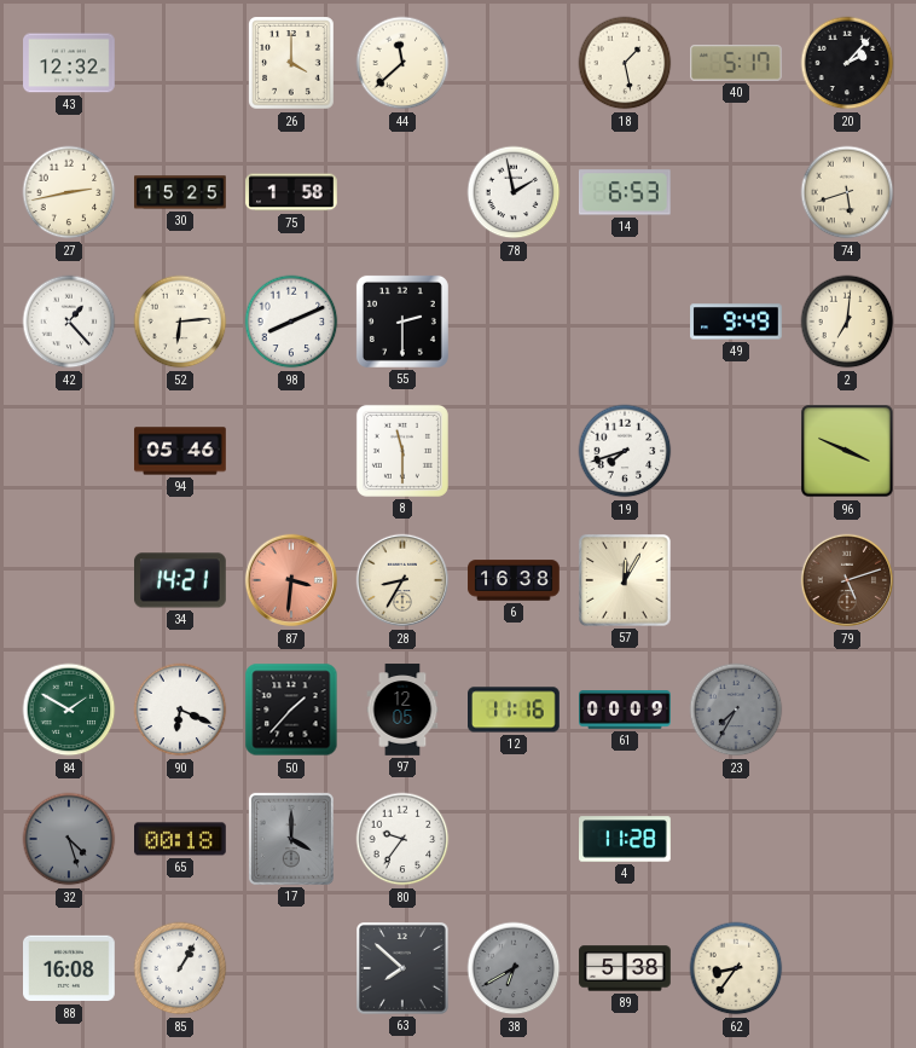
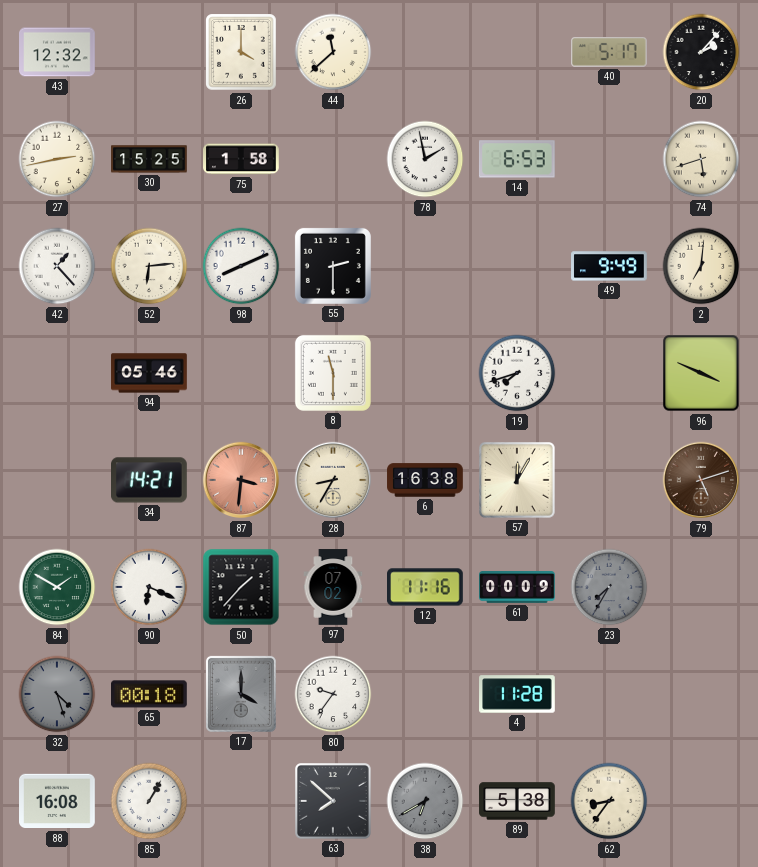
18: 1:28 -> none (625, 63)
97: 12:05 -> 07:02 (333, 587)
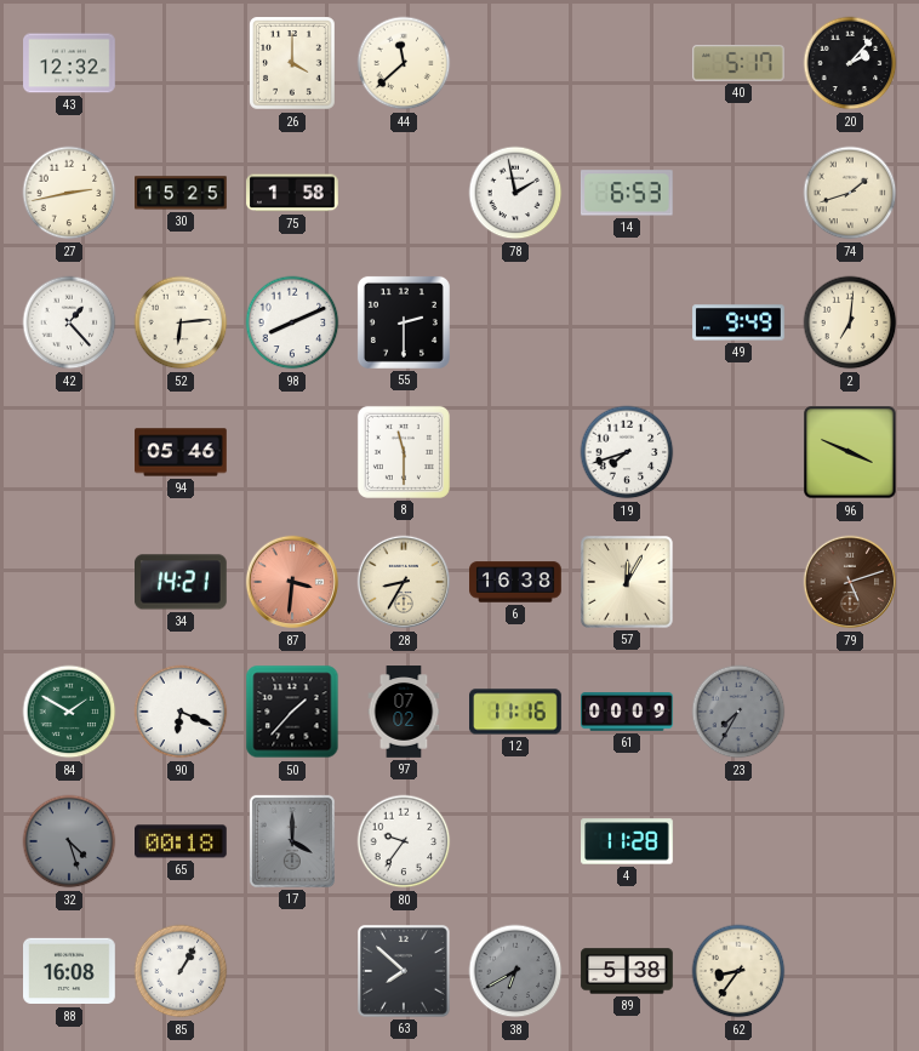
74: 5:42 -> 1:42 (850, 193)
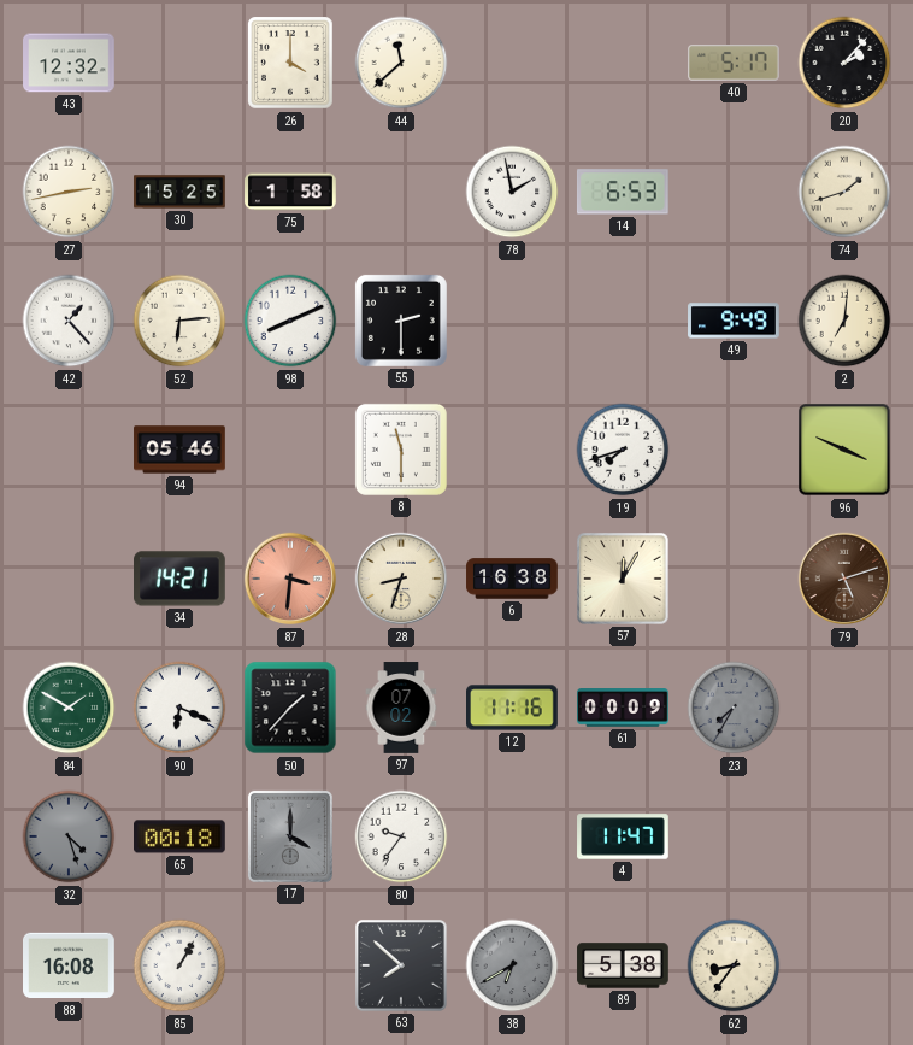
28: 8:35 -> 8:33 (401, 579)
4: 11:28 -> 11:47 (623, 836)
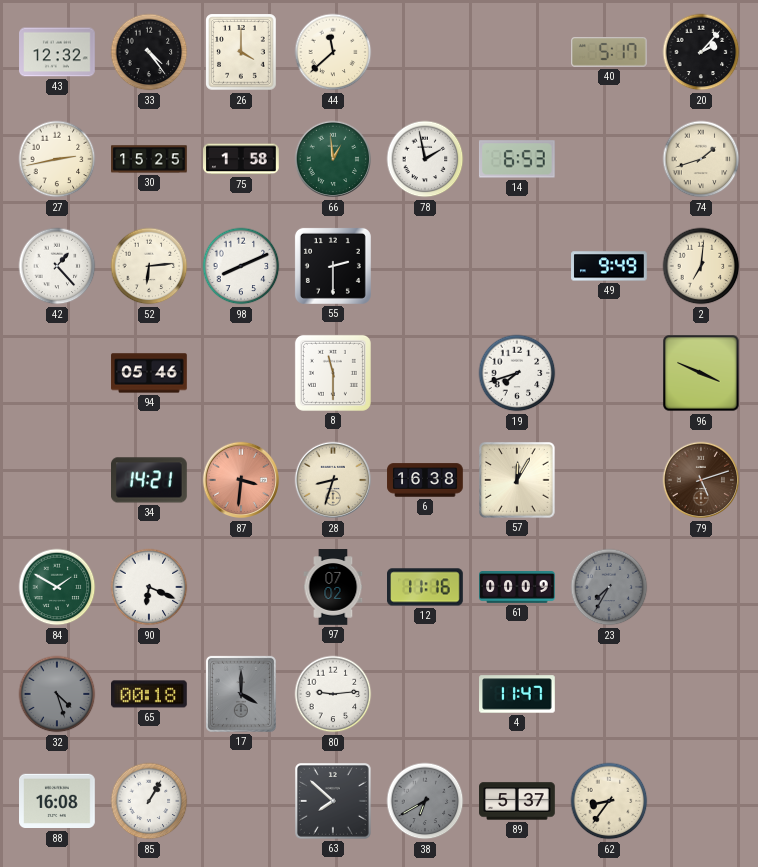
33: none -> 4:24 (149, 52)
66: none -> 12:59 (333, 159)
50: 1:37 -> none (290, 708)
80: 9:36 -> 9:14 (333, 694)
89: 5:38 -> 5:37 (517, 801)
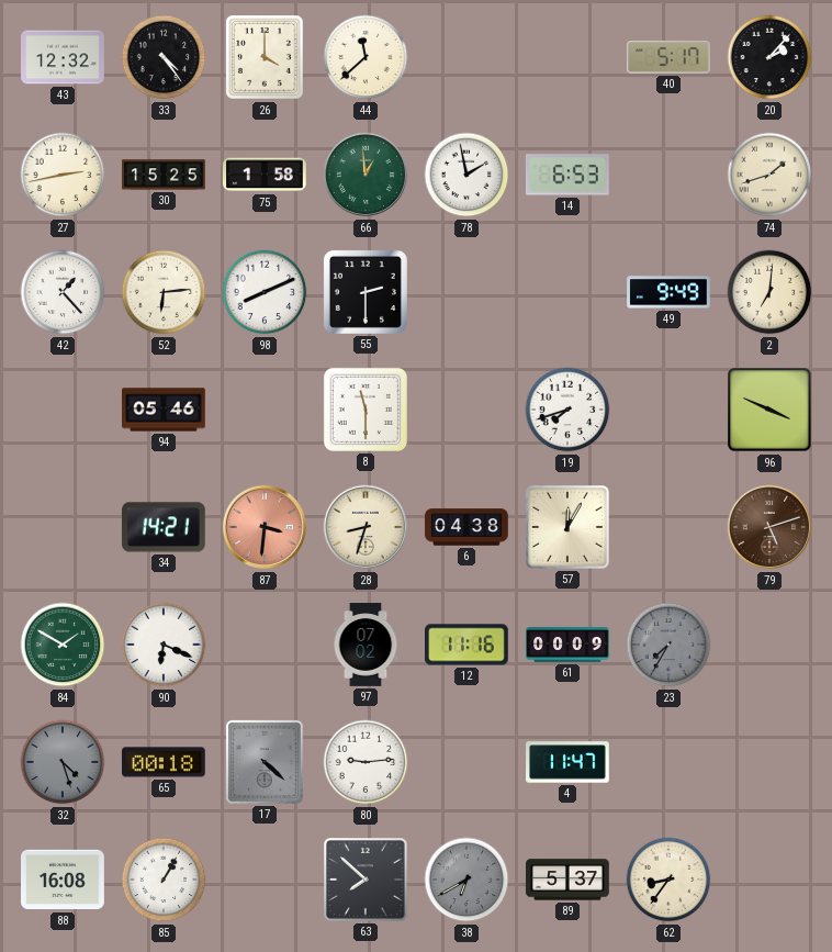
6: 16:38 -> 04:38 (466, 527)
17: 4:00 -> 4:22 (265, 762)
